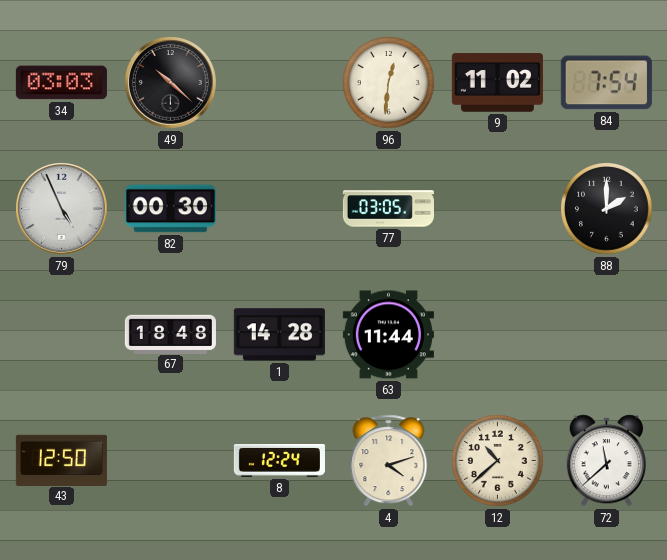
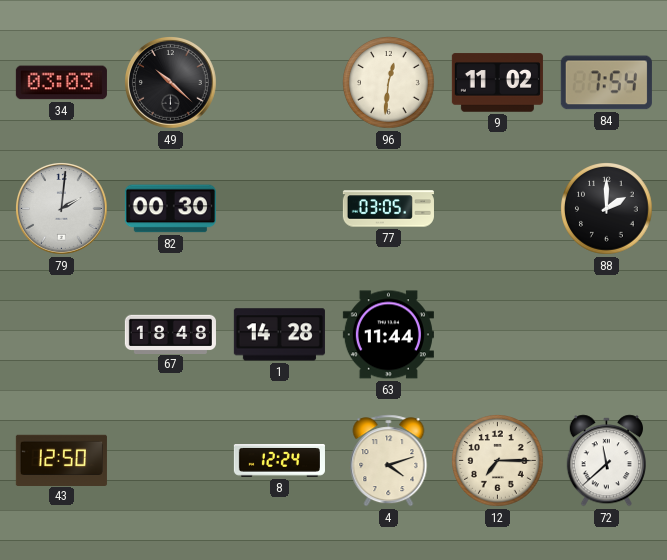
79: 4:56 -> 2:01 (62, 209)
12: 10:38 -> 7:15 (498, 461)
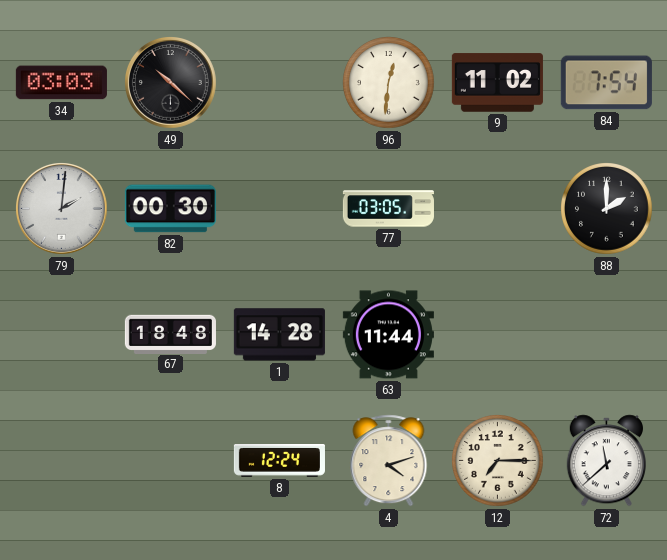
43: 12:50 -> none (61, 460)
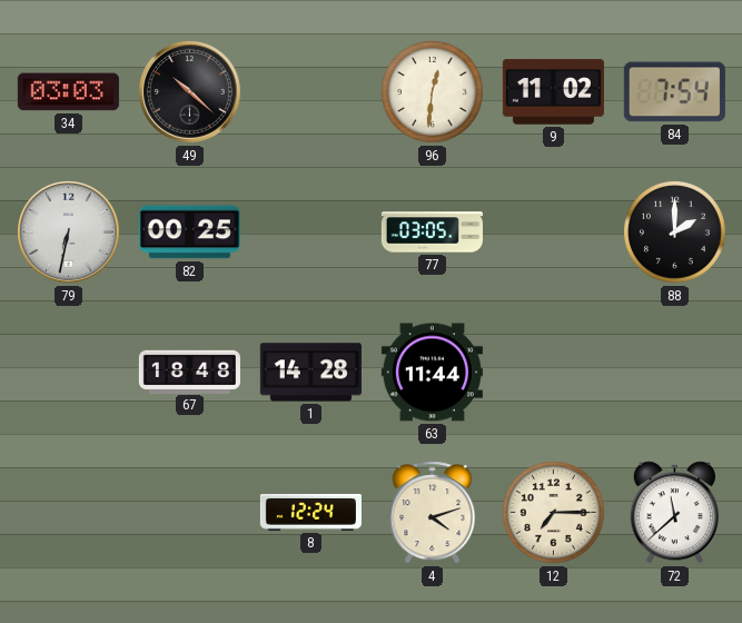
79: 2:01 -> 6:32 (69, 233)
82: 00:30 -> 00:25 (189, 233)
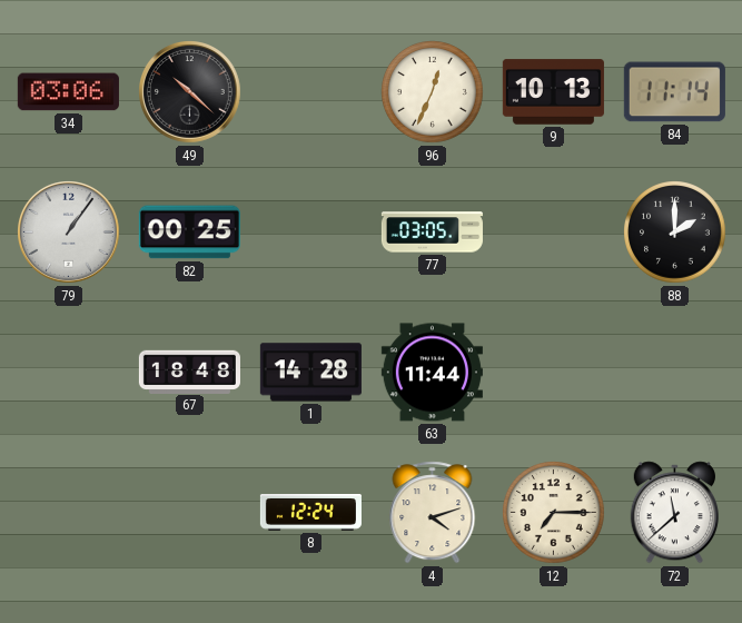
34: 03:03 -> 03:06 (68, 92)
96: 12:31 -> 12:34 (433, 92)
9: 11:02 -> 10:13 (553, 92)
84: 7:54 -> 11:14 (674, 92)
79: 6:32 -> 1:06 (69, 233)
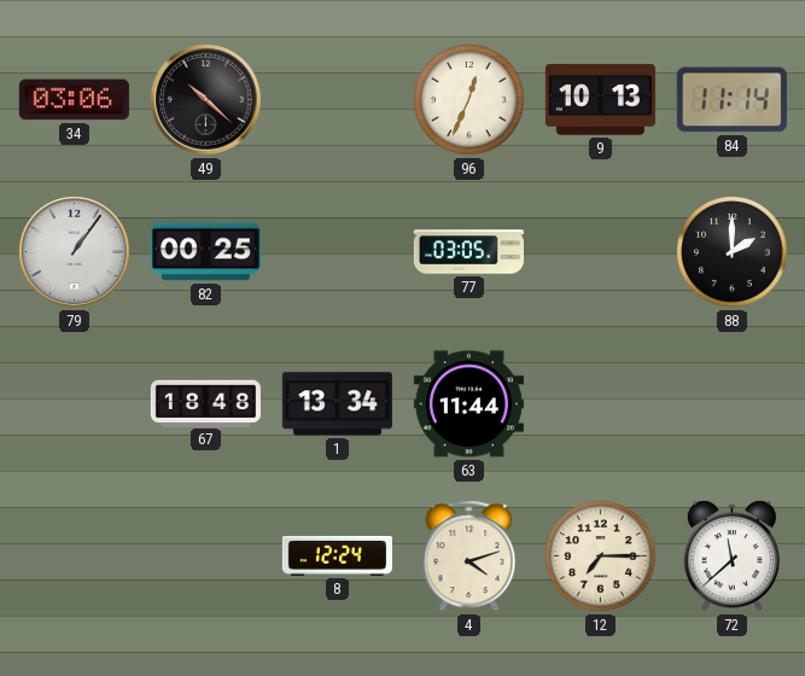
1: 14:28 -> 13:34 (337, 404)
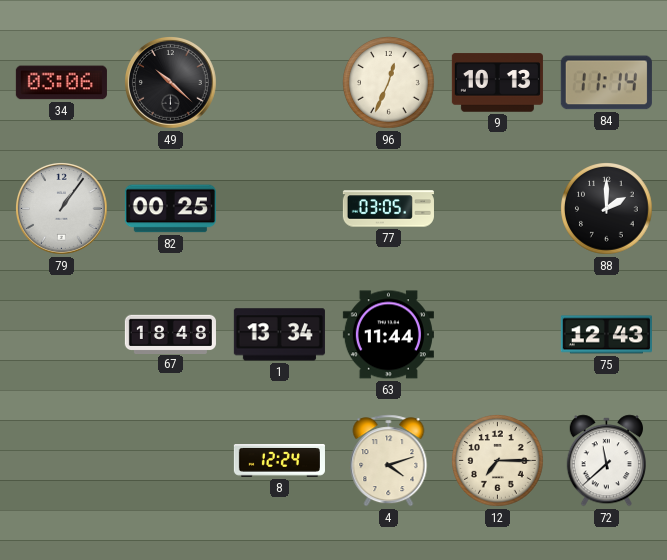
75: none -> 12:43 (606, 335)
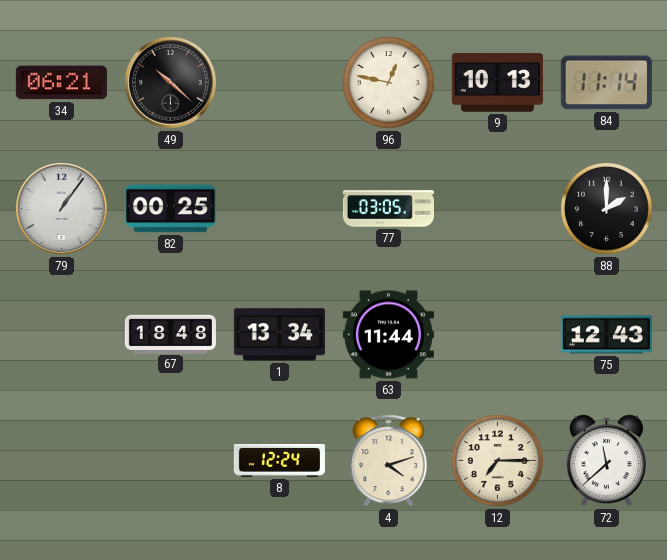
34: 03:06 -> 06:21 (61, 83)
96: 12:34 -> 12:47 (389, 83)
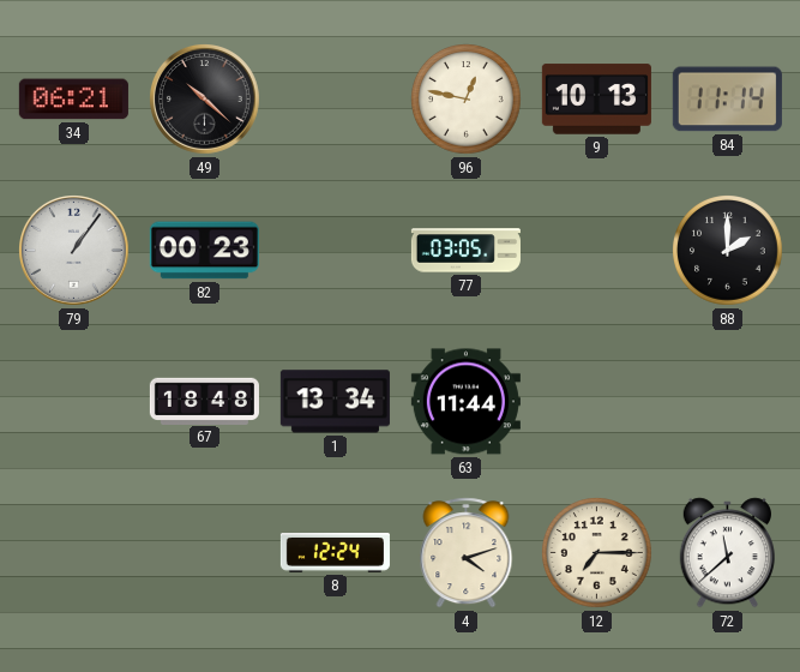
82: 00:25 -> 00:23 (204, 251)
75: 12:43 -> none (606, 335)
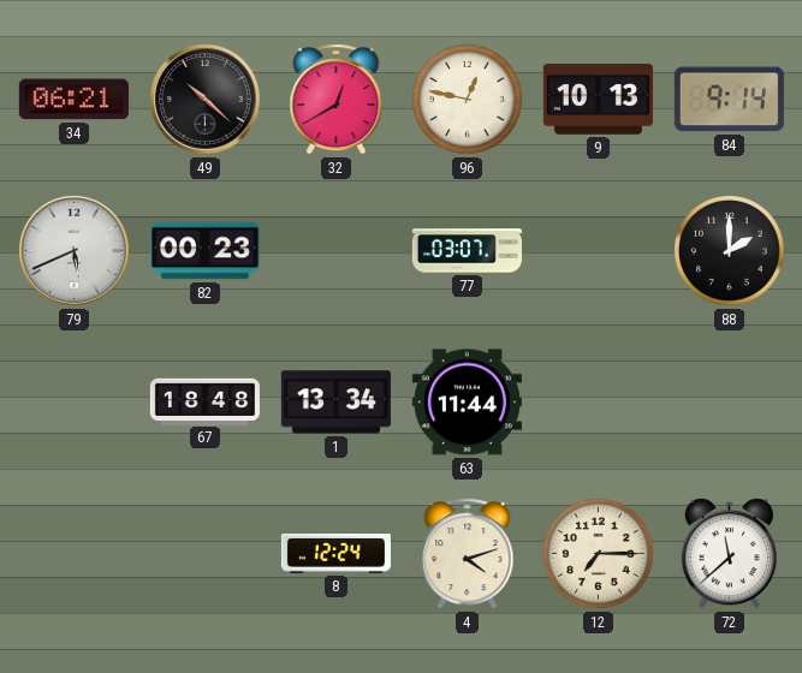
32: none -> 12:40 (337, 100)
84: 11:14 -> 9:14 (729, 100)
79: 1:06 -> 5:41 (75, 251)
77: 03:05 -> 03:07 (467, 251)
